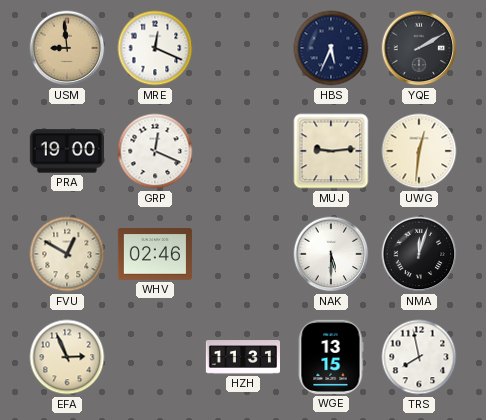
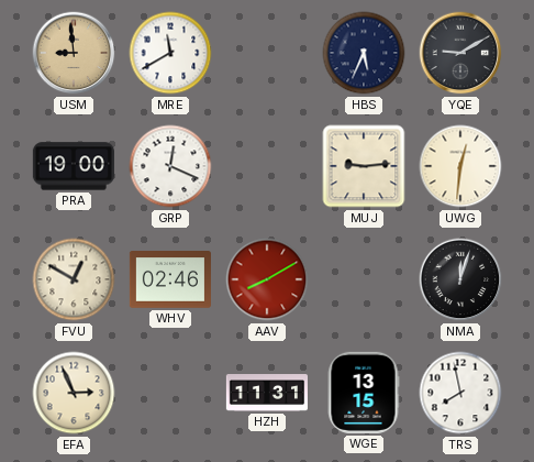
MRE: 12:19 -> 11:40 (170, 53)
YQE: 2:10 -> 9:10 (460, 53)
AAV: none -> 8:10 (267, 279)
NAK: 5:30 -> none (331, 254)
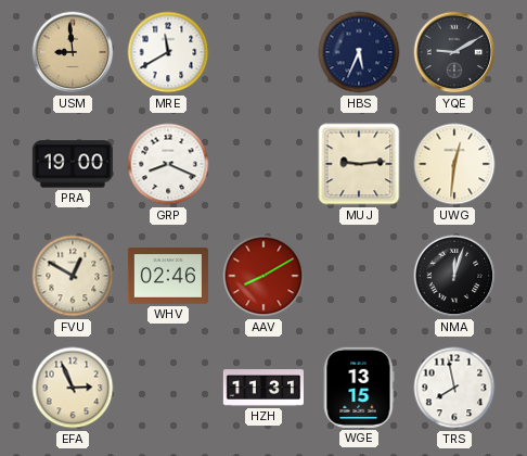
GRP: 12:19 -> 8:19 (168, 164)
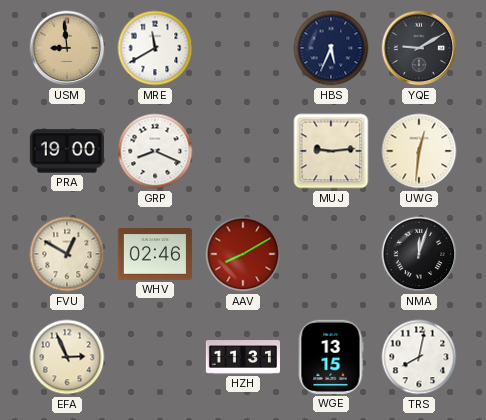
TRS: 7:58 -> 8:02 (419, 357)
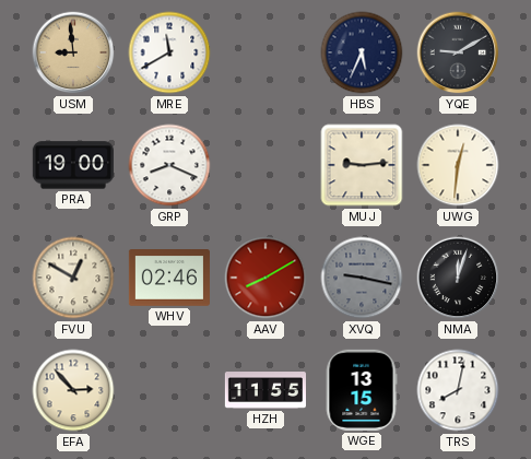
XVQ: none -> 9:17 (362, 278)
EFA: 2:56 -> 2:53 (73, 390)
HZH: 11:31 -> 11:55 (264, 391)
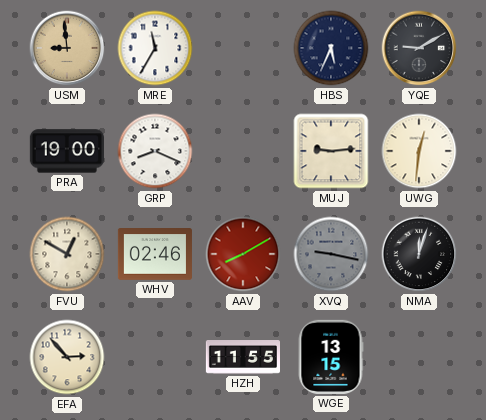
MRE: 11:40 -> 11:35 (155, 48)
TRS: 8:02 -> none (458, 390)
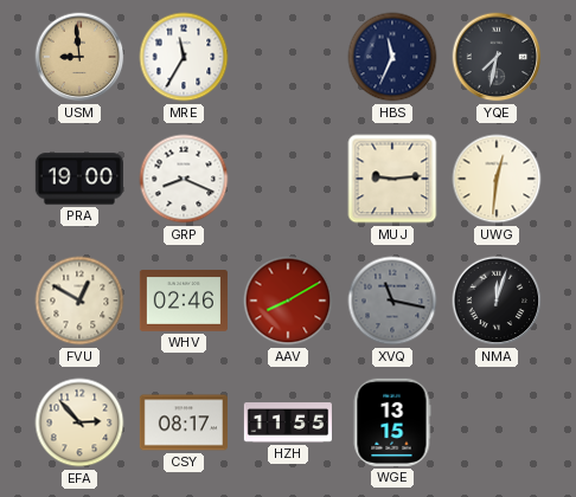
HBS: 5:34 -> 11:34 (392, 57)
YQE: 9:10 -> 7:32 (497, 57)
XVQ: 9:17 -> 11:17 (392, 301)
CSY: none -> 08:17 (184, 422)
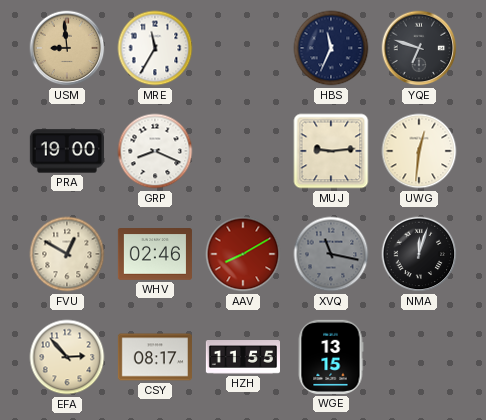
YQE: 7:32 -> 6:48 (419, 48)
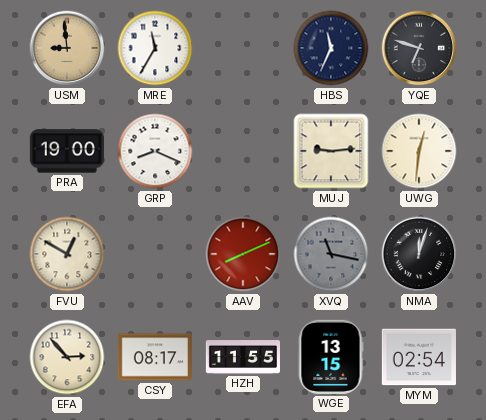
WHV: 02:46 -> none (155, 255)
AAV: 8:10 -> 8:11 (243, 254)
MYM: none -> 02:54 (419, 357)
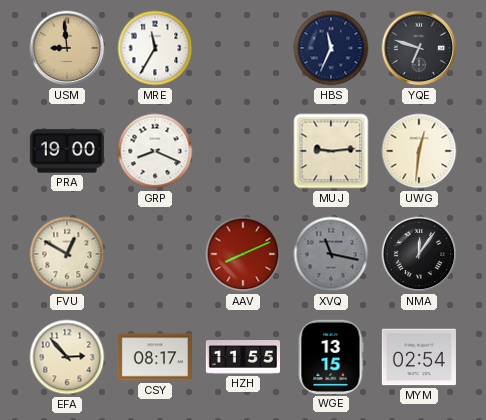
NMA: 12:03 -> 12:06 (419, 254)
